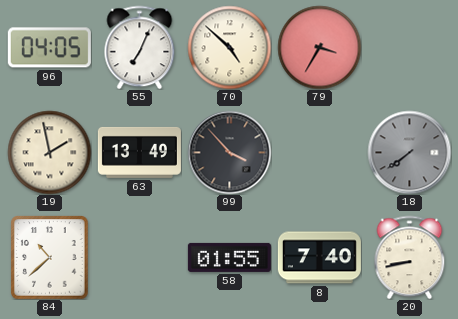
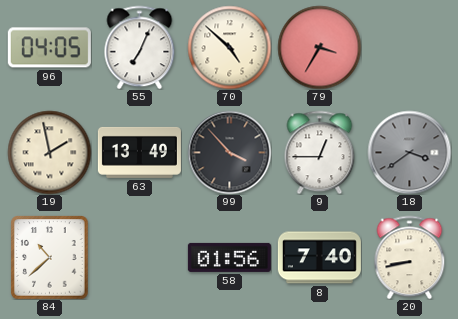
9: none -> 12:45 (320, 152)
18: 7:39 -> 3:39 (409, 152)
58: 01:55 -> 01:56 (229, 257)
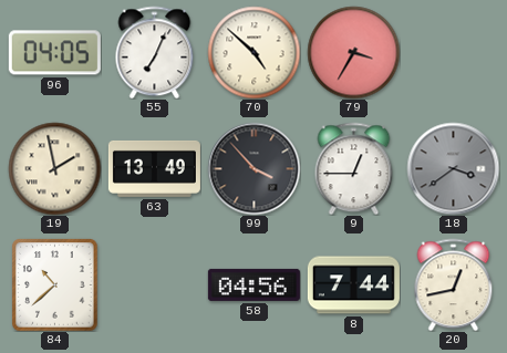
58: 01:56 -> 04:56 (253, 284)
8: 7:40 -> 7:44 (353, 285)
20: 8:43 -> 12:43 (454, 284)
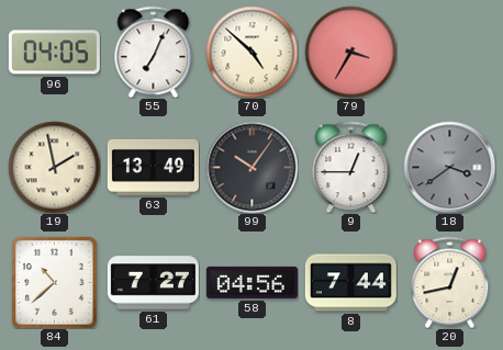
99: 3:53 -> 10:06 (251, 167)
61: none -> 7:27 (153, 283)
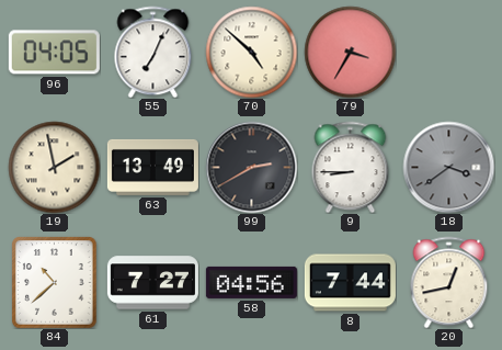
99: 10:06 -> 2:40 (251, 167)
9: 12:45 -> 8:45 (351, 167)
